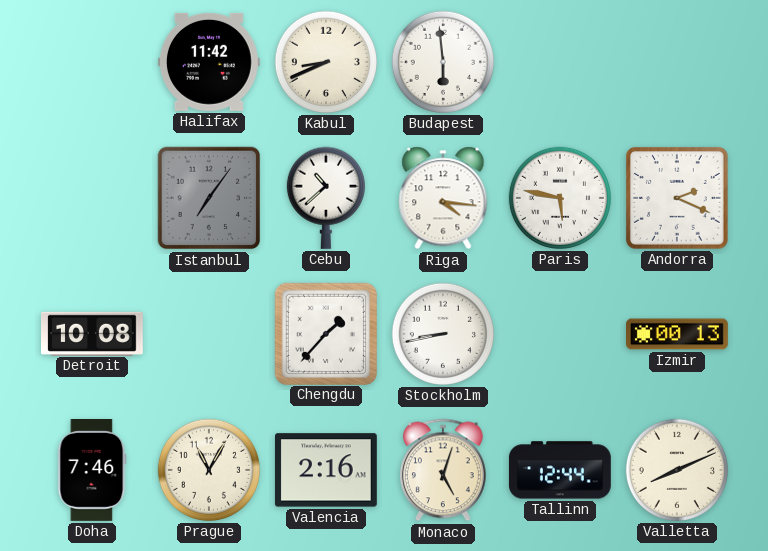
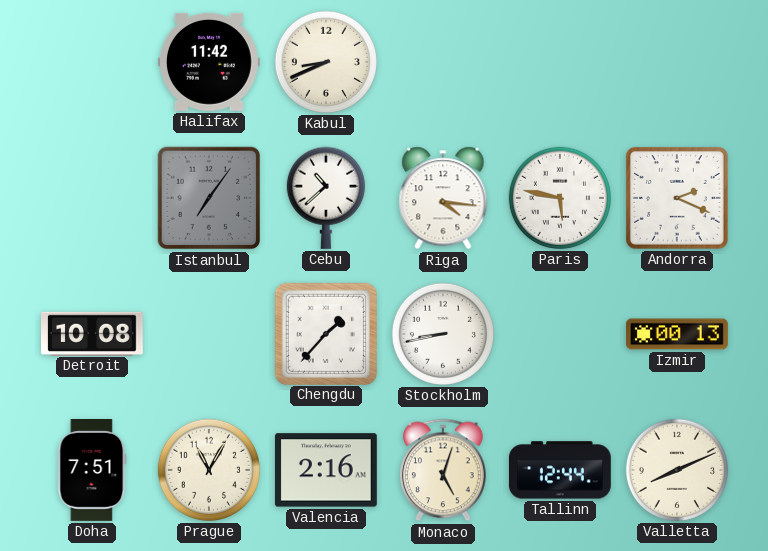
Budapest: 5:59 -> none (443, 62)
Doha: 7:46 -> 7:51 (92, 471)
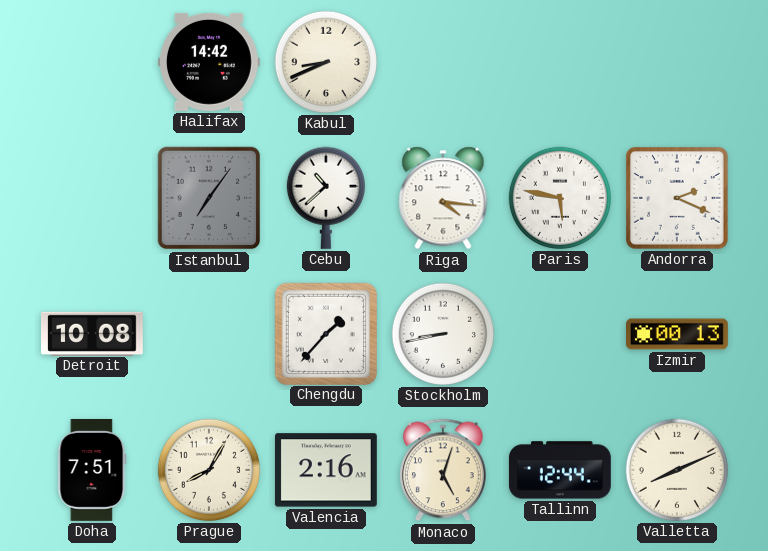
Halifax: 11:42 -> 14:42 (209, 62)
Prague: 11:05 -> 8:05 (209, 470)
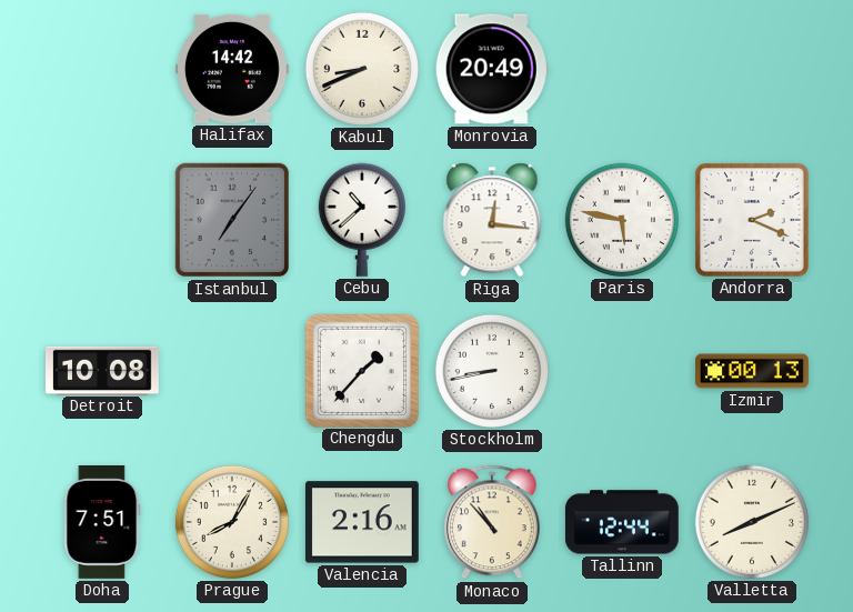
Monrovia: none -> 20:49 (492, 69)
Riga: 4:16 -> 12:16 (492, 220)
Monaco: 5:03 -> 10:53 (493, 522)
